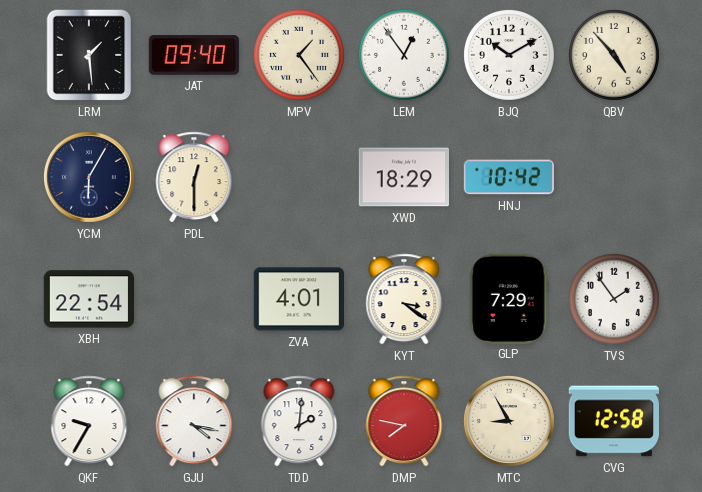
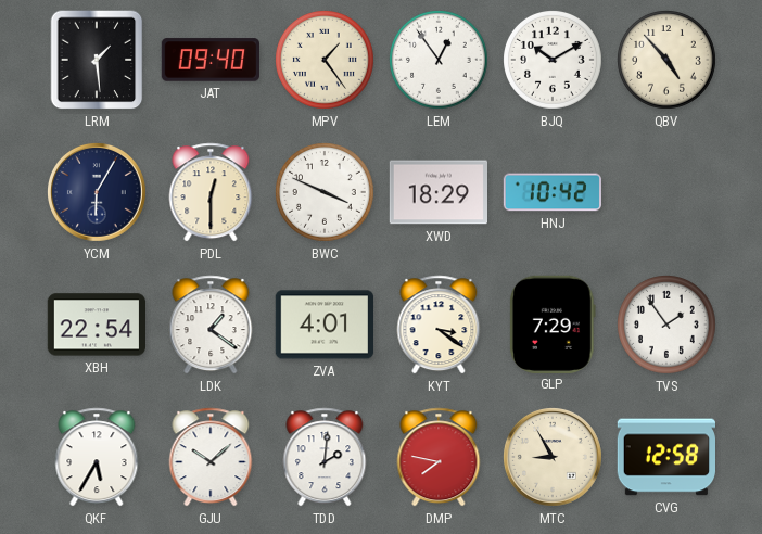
BWC: none -> 3:49 (326, 193)
LDK: none -> 1:21 (211, 325)
QKF: 9:35 -> 5:35 (97, 457)
GJU: 4:17 -> 10:08 (211, 457)
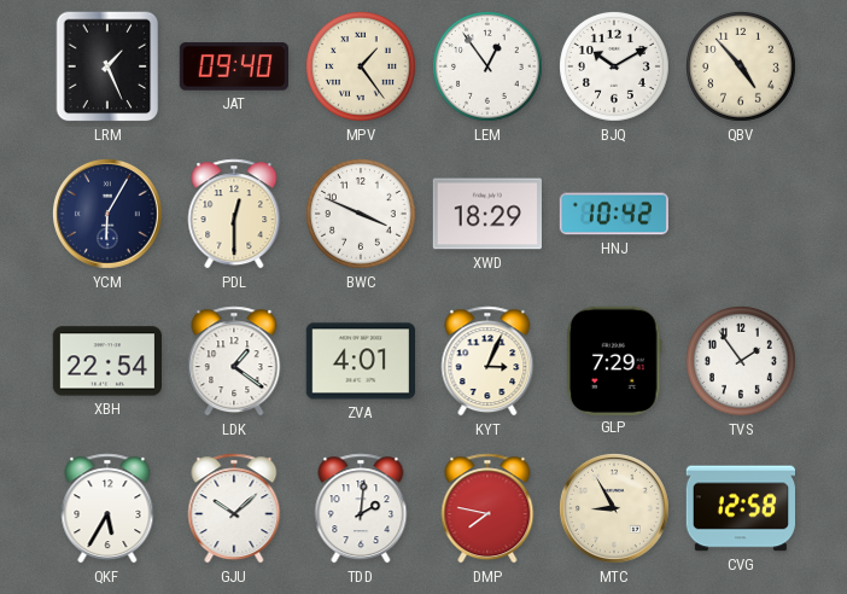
LRM: 1:29 -> 1:26 (107, 66)
KYT: 3:21 -> 3:04 (487, 361)
